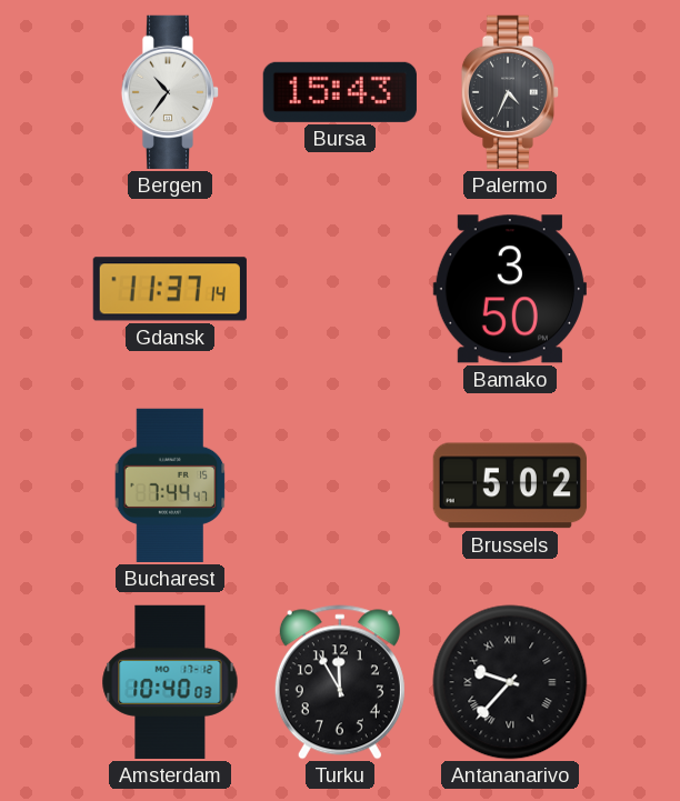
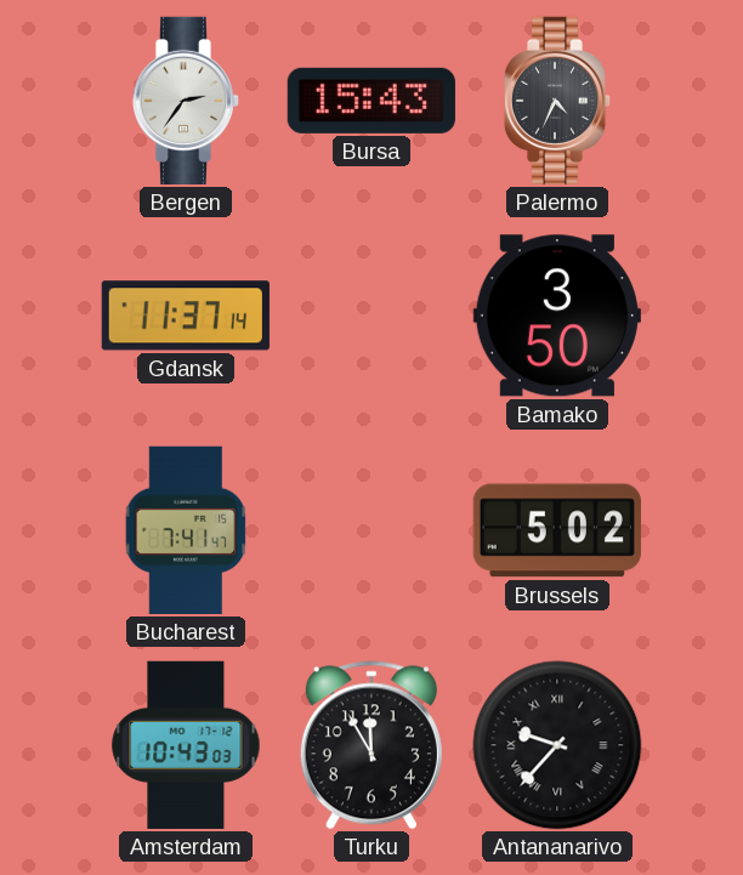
Bergen: 10:36 -> 2:36 (186, 101)
Bucharest: 7:44 -> 7:41 (186, 530)
Amsterdam: 10:40 -> 10:43 (186, 745)
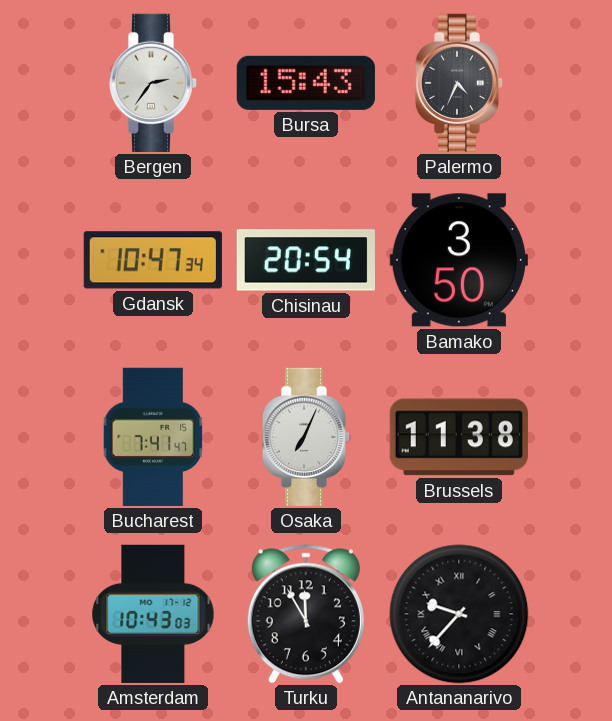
Gdansk: 11:37 -> 10:47 (153, 260)
Chisinau: none -> 20:54 (306, 260)
Osaka: none -> 7:04 (306, 437)
Brussels: 5:02 -> 11:38 (459, 437)
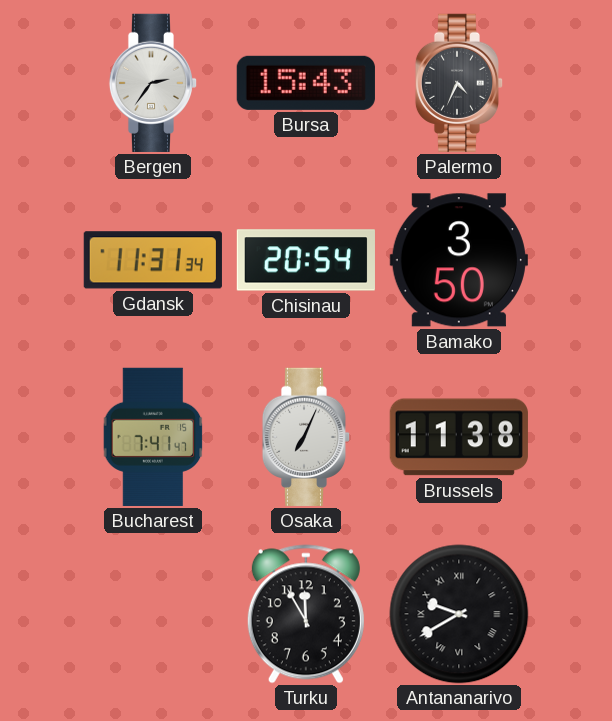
Gdansk: 10:47 -> 11:31 (153, 260)
Amsterdam: 10:43 -> none (153, 614)
Antananarivo: 9:37 -> 9:40 (459, 614)
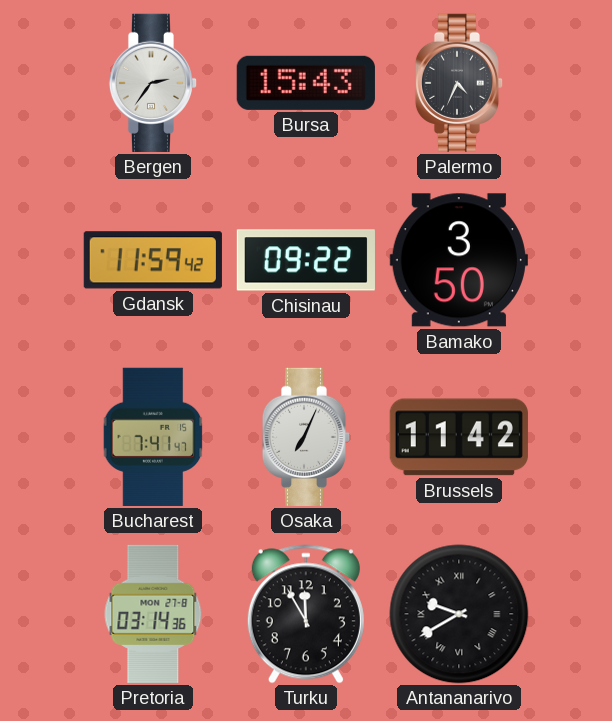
Gdansk: 11:31 -> 11:59 (153, 260)
Chisinau: 20:54 -> 09:22 (306, 260)
Brussels: 11:38 -> 11:42 (459, 437)
Pretoria: none -> 03:14 (153, 614)
